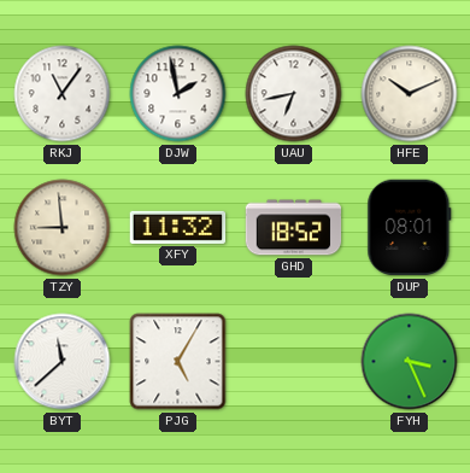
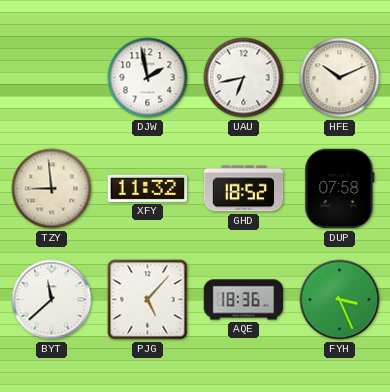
RKJ: 11:06 -> none (63, 94)
DUP: 08:01 -> 07:58 (340, 189)
PJG: 5:05 -> 5:07 (148, 300)
AQE: none -> 18:36 (244, 300)
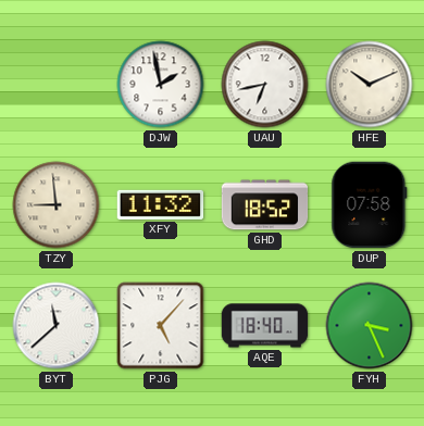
AQE: 18:36 -> 18:40 (265, 326)
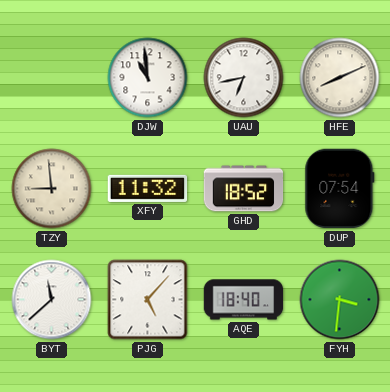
DJW: 1:58 -> 10:59 (148, 78)
HFE: 10:11 -> 8:11 (340, 78)
DUP: 07:58 -> 07:54 (340, 189)
FYH: 3:26 -> 3:31 (340, 300)
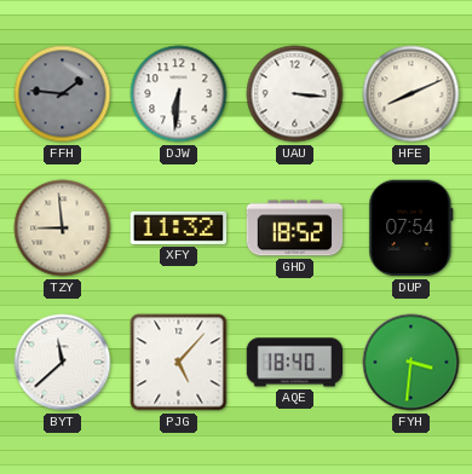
FFH: none -> 1:46 (63, 94)
DJW: 10:59 -> 6:31 (179, 94)
UAU: 6:43 -> 3:16 (295, 94)
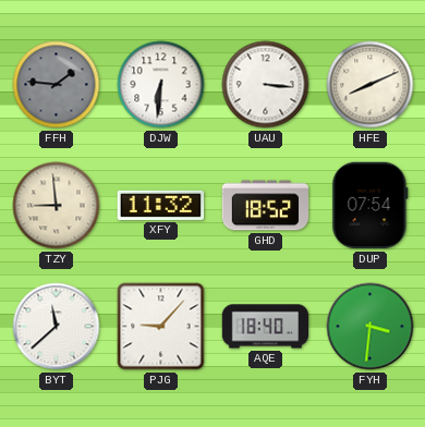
PJG: 5:07 -> 9:07 (161, 327)
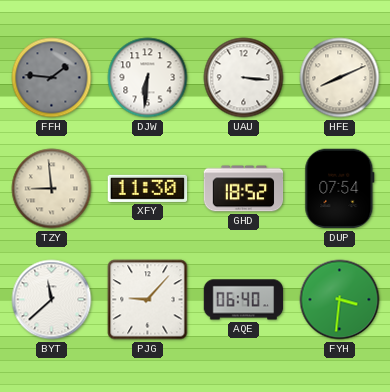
XFY: 11:32 -> 11:30 (148, 188)
AQE: 18:40 -> 06:40 (244, 300)
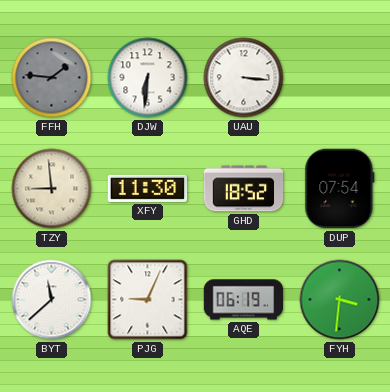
HFE: 8:11 -> none (340, 78)
PJG: 9:07 -> 9:04 (148, 300)
AQE: 06:40 -> 06:19 (244, 300)
